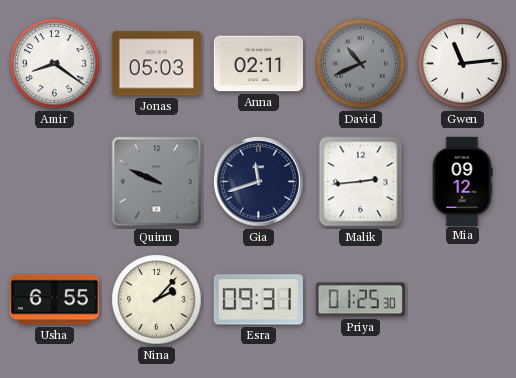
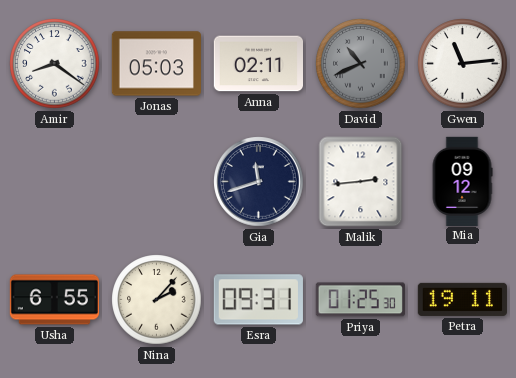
Quinn: 9:49 -> none (157, 182)
Petra: none -> 19:11 (462, 299)
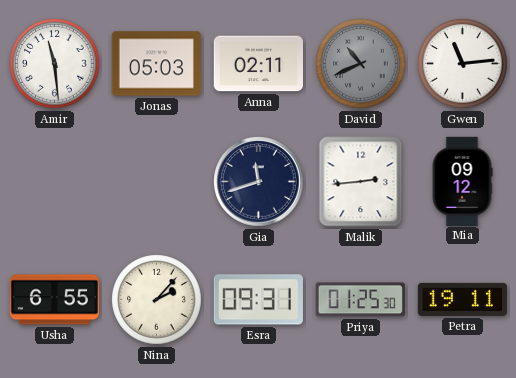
Amir: 8:21 -> 11:29 (55, 64)
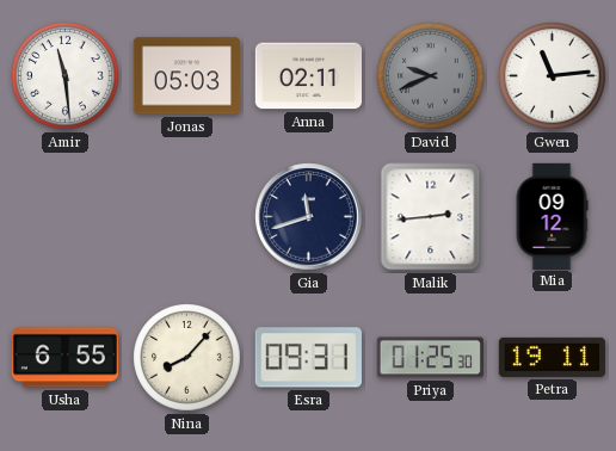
David: 10:41 -> 9:41 (431, 76)
Nina: 2:07 -> 8:07 (187, 358)
